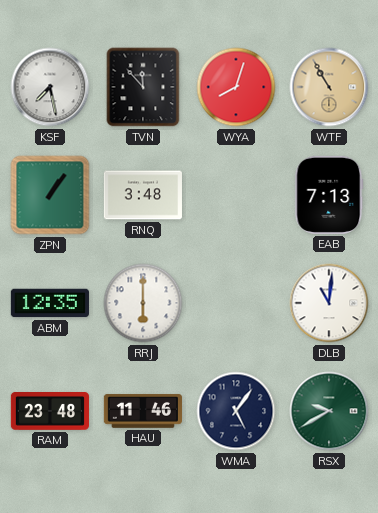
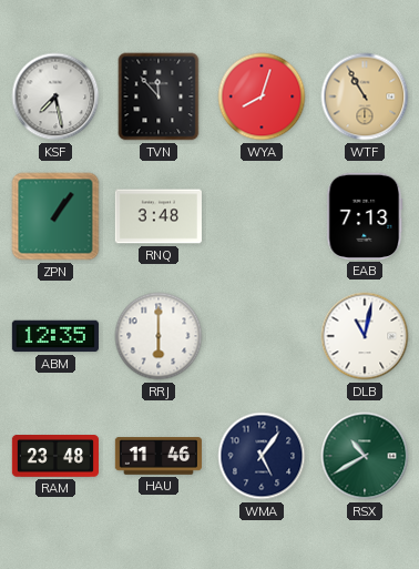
DLB: 11:01 -> 11:02 (365, 336)
RSX: 9:40 -> 10:40 (365, 456)
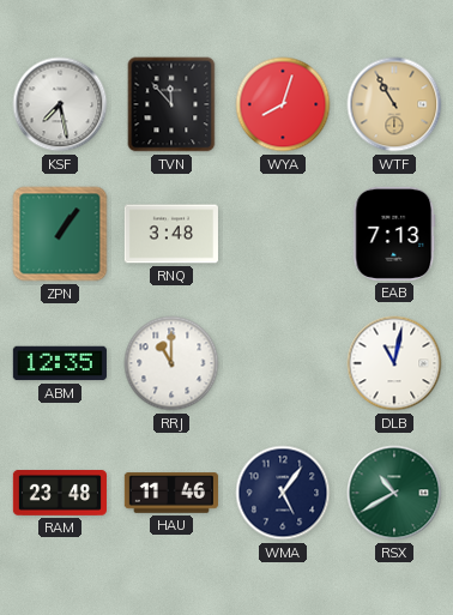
RRJ: 6:00 -> 11:00 (171, 363)
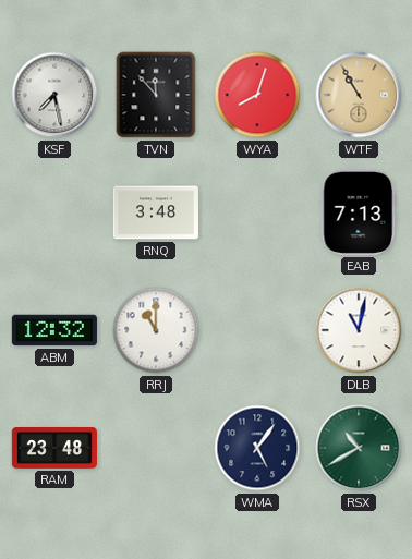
ZPN: 1:06 -> none (60, 234)
ABM: 12:35 -> 12:32 (54, 330)
HAU: 11:46 -> none (171, 493)
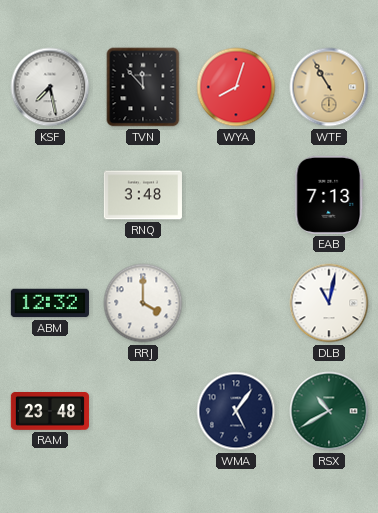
RRJ: 11:00 -> 4:00 (143, 303)
